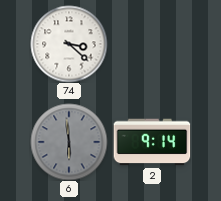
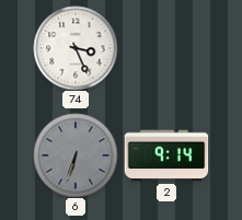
74: 3:22 -> 3:26 (76, 48)
6: 5:59 -> 6:33 (76, 155)
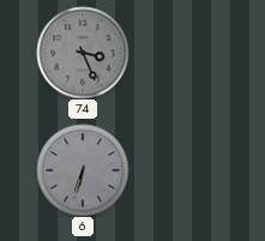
74 dial: white -> grey (83, 53)
2: 9:14 -> none (166, 155)
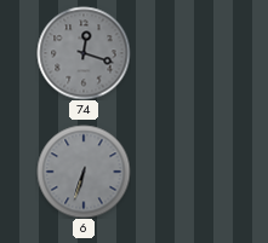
74: 3:26 -> 12:18 (84, 53)
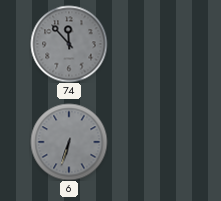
74: 12:18 -> 11:53 (69, 44)
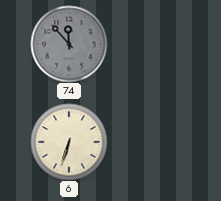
6 dial: grey -> cream (69, 142)
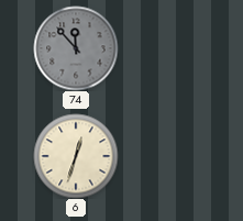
6: 6:33 -> 12:33 (76, 156)
